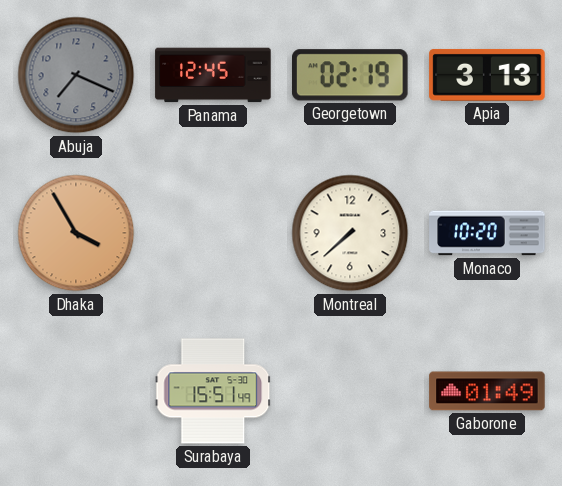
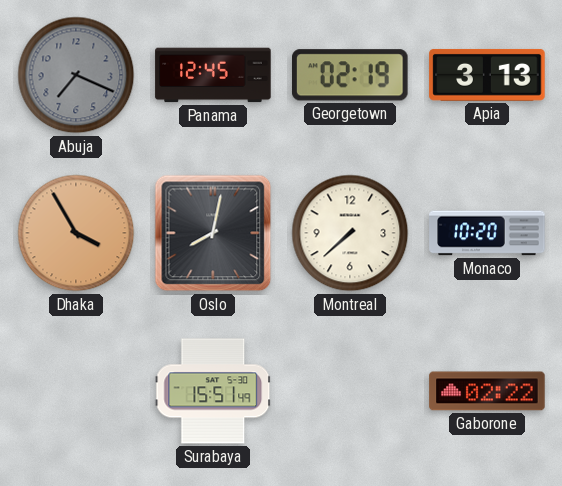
Oslo: none -> 8:02 (213, 233)
Gaborone: 01:49 -> 02:22 (487, 391)
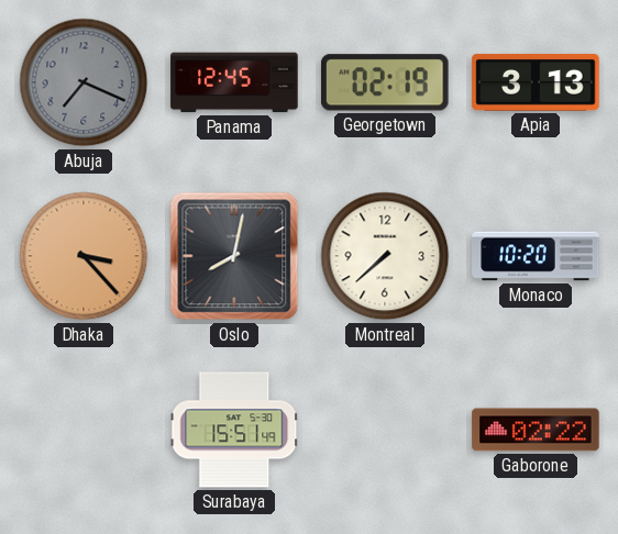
Dhaka: 3:55 -> 3:23 (84, 256)
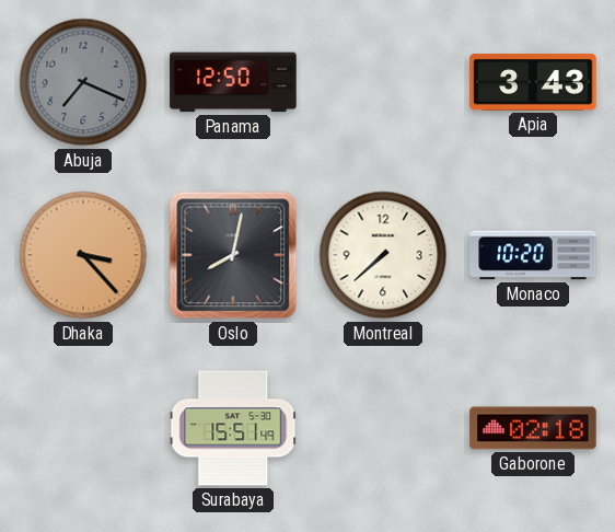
Panama: 12:45 -> 12:50 (233, 82)
Georgetown: 02:19 -> none (386, 82)
Apia: 3:13 -> 3:43 (533, 82)
Gaborone: 02:22 -> 02:18 (533, 428)
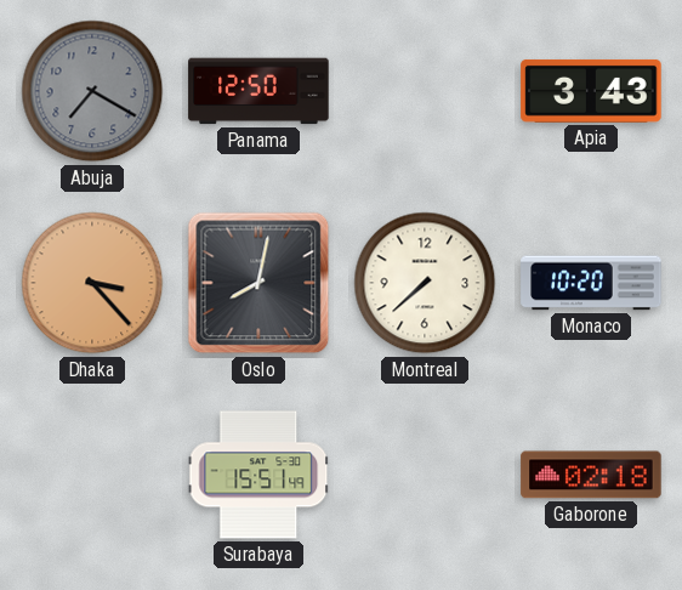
Abuja: 7:19 -> 7:20 (92, 91)
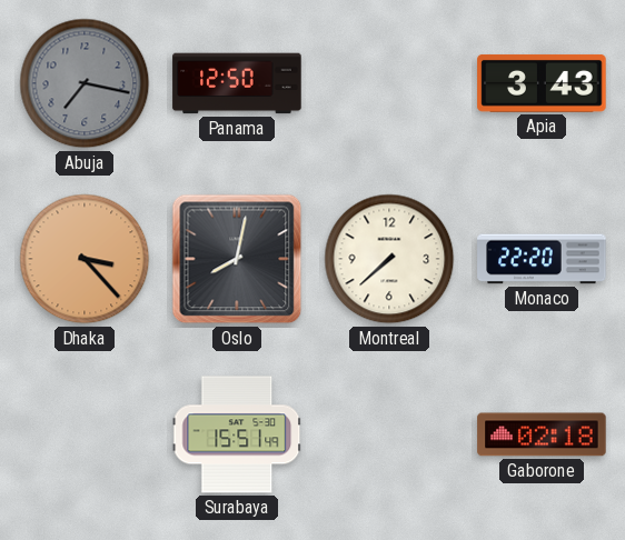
Abuja: 7:20 -> 7:17 (85, 83)
Monaco: 10:20 -> 22:20 (542, 259)
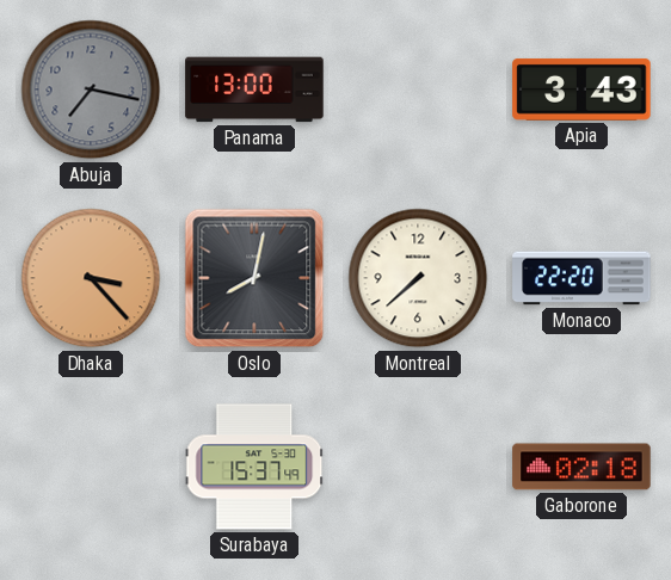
Panama: 12:50 -> 13:00 (254, 90)
Surabaya: 15:51 -> 15:37 (254, 467)
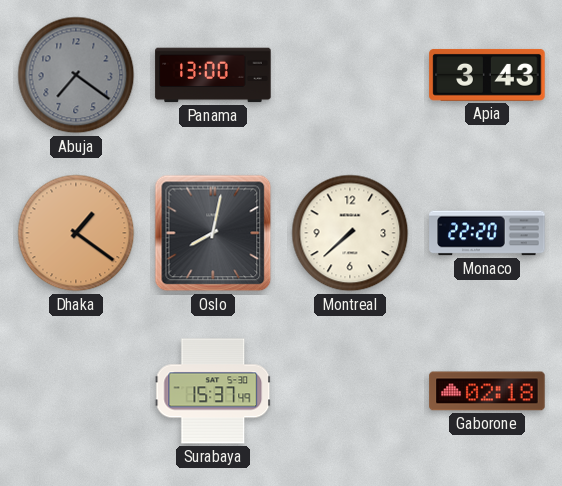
Abuja: 7:17 -> 7:21 (76, 75)
Dhaka: 3:23 -> 1:21 (76, 233)
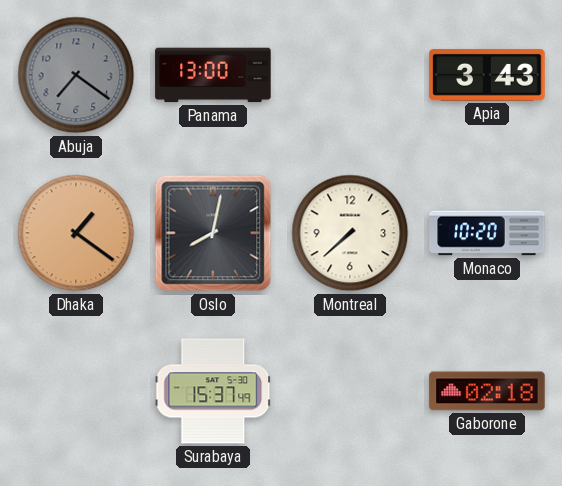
Monaco: 22:20 -> 10:20 (487, 233)
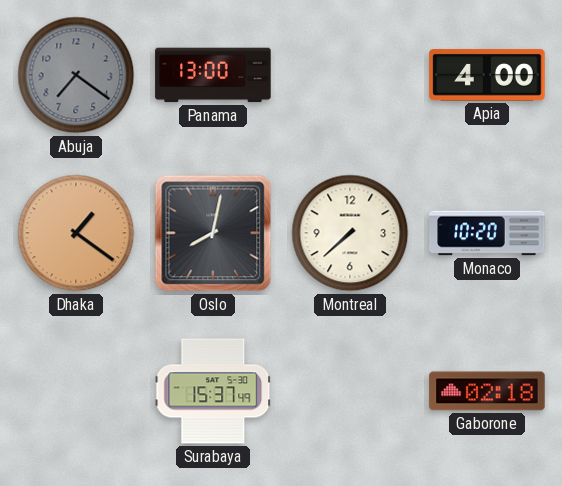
Apia: 3:43 -> 4:00 (487, 75)
